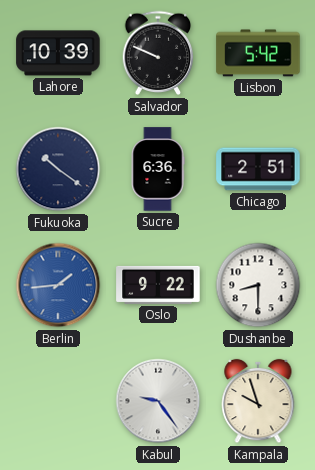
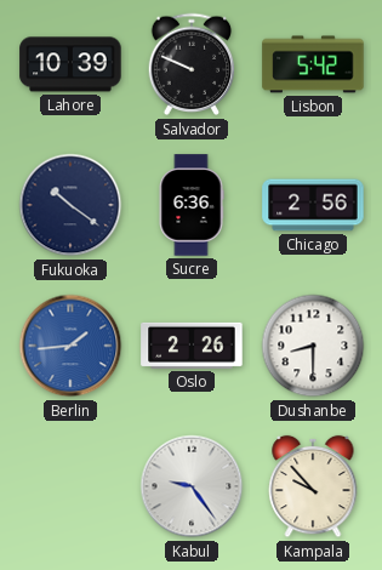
Chicago: 2:51 -> 2:56 (313, 205)
Oslo: 9:22 -> 2:26 (192, 346)
Kampala: 9:57 -> 9:53 (313, 486)
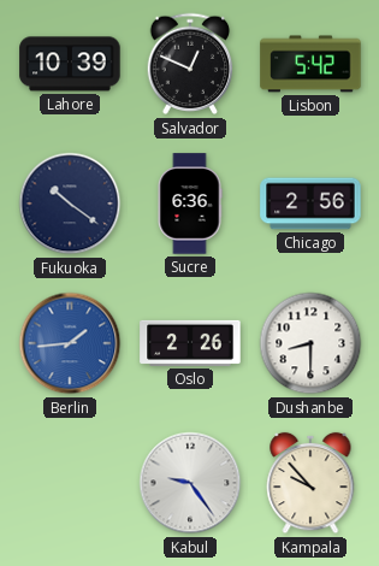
Salvador: 9:49 -> 12:49 (190, 64)
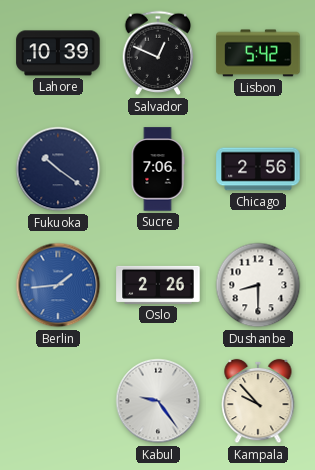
Sucre: 6:36 -> 7:06 (158, 169)
